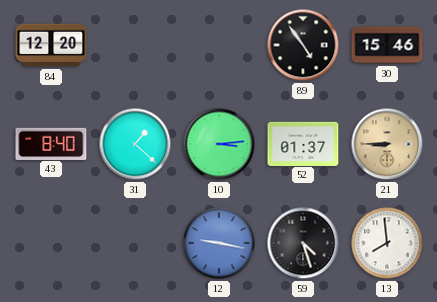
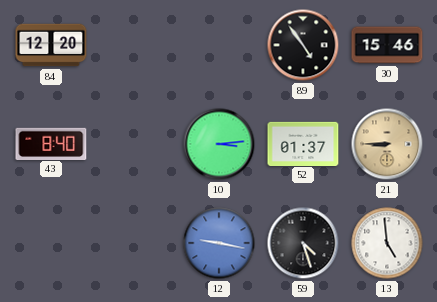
31: 1:22 -> none (135, 144)
13: 7:59 -> 4:59 (387, 243)
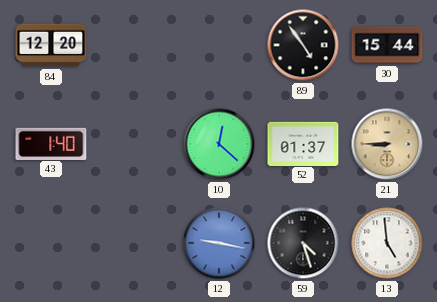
30: 15:46 -> 15:44 (387, 45)
43: 8:40 -> 1:40 (51, 143)
10: 3:14 -> 12:22 (219, 144)
